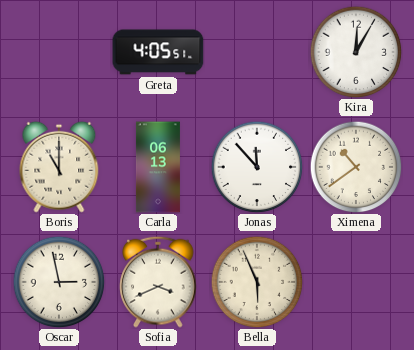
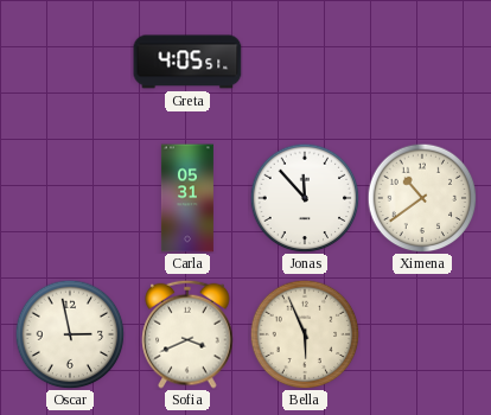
Kira: 12:05 -> none (356, 52)
Boris: 11:00 -> none (59, 167)
Carla: 06:13 -> 05:31 (187, 198)
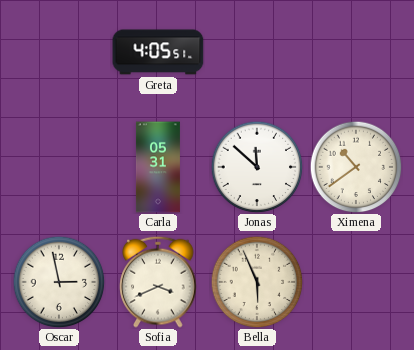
Jonas: 11:53 -> 11:52 (257, 167)
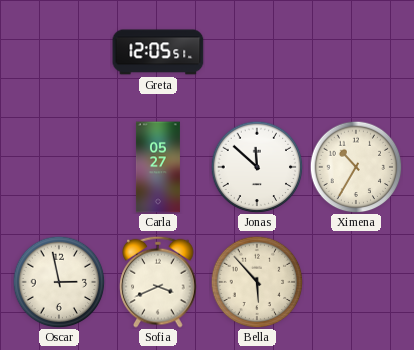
Greta: 4:05 -> 12:05 (158, 52)
Carla: 05:31 -> 05:27 (158, 167)
Ximena: 10:39 -> 10:35 (356, 167)
Bella: 5:56 -> 5:53 (257, 282)
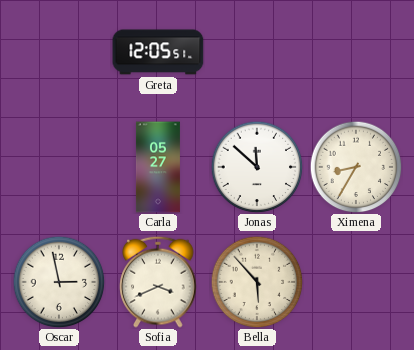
Ximena: 10:35 -> 8:35 (356, 167)
